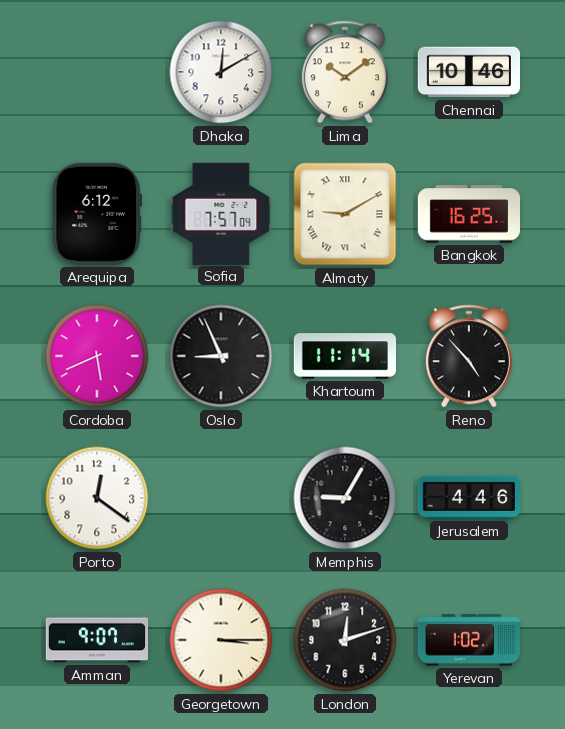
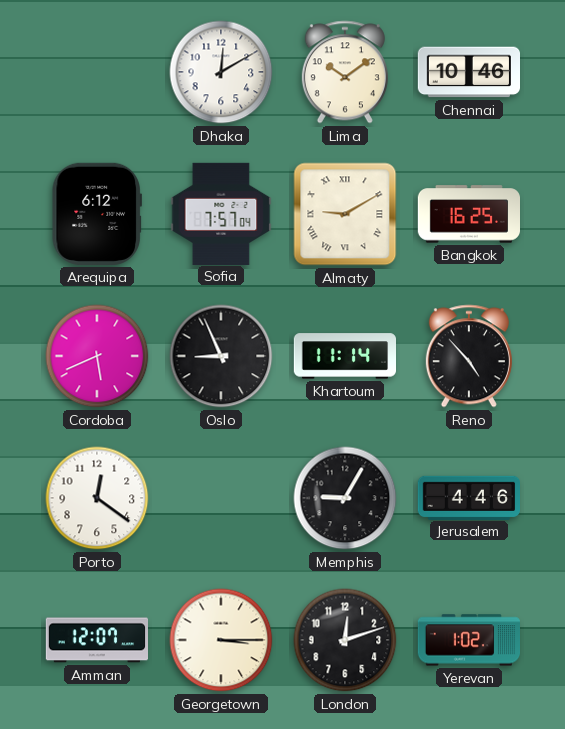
Amman: 9:07 -> 12:07 (96, 640)
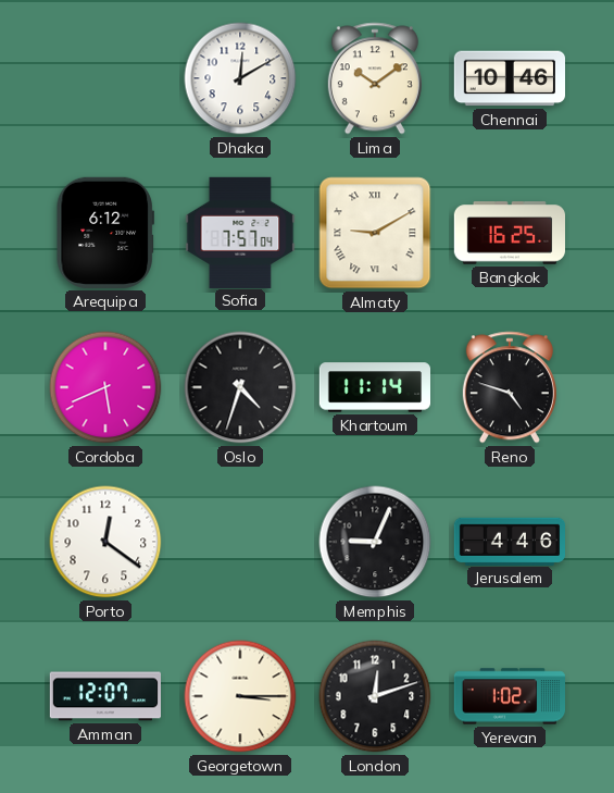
Oslo: 8:56 -> 4:33 (240, 387)
Reno: 4:53 -> 4:48 (510, 387)
Memphis: 9:05 -> 9:04 (375, 542)
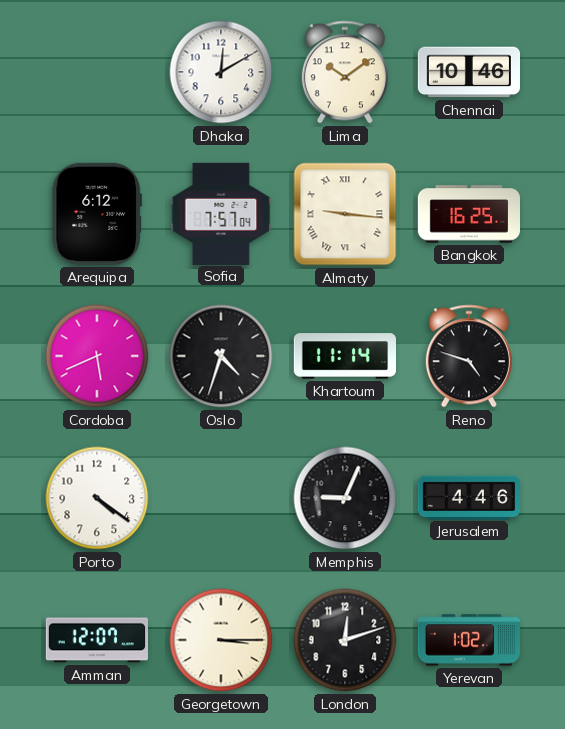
Almaty: 9:10 -> 9:16 (345, 214)
Porto: 12:21 -> 4:21 (97, 498)
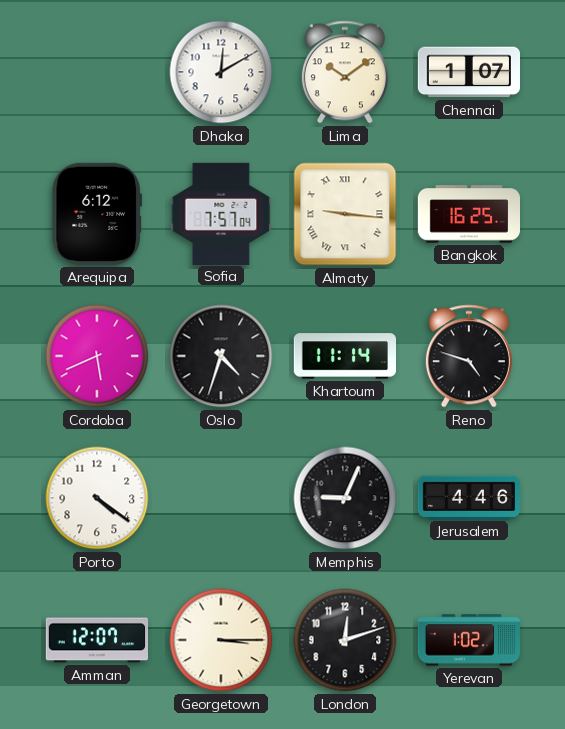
Chennai: 10:46 -> 1:07 (468, 72)
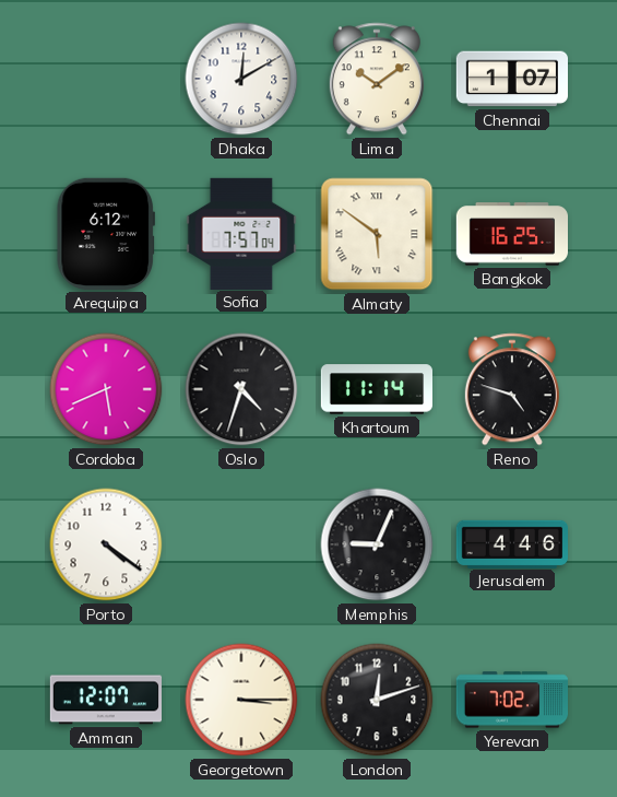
Almaty: 9:16 -> 5:51 (377, 234)
Yerevan: 1:02 -> 7:02 (511, 700)
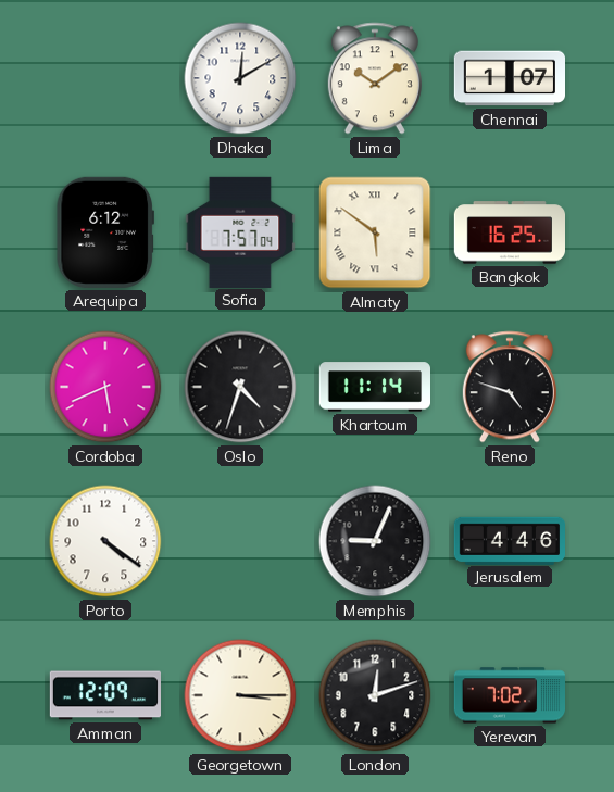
Amman: 12:07 -> 12:09 (104, 695)
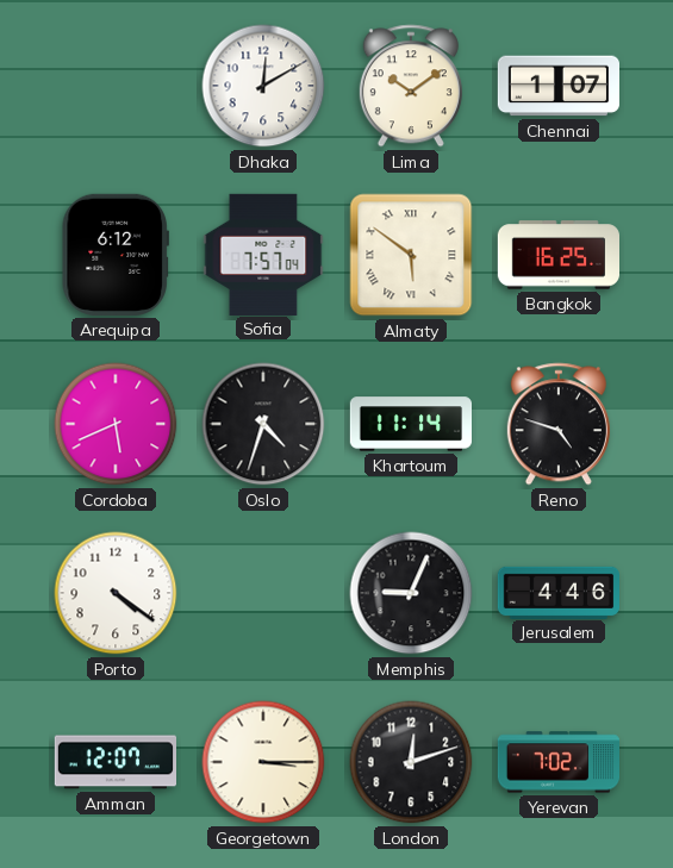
Amman: 12:09 -> 12:07 (114, 762)
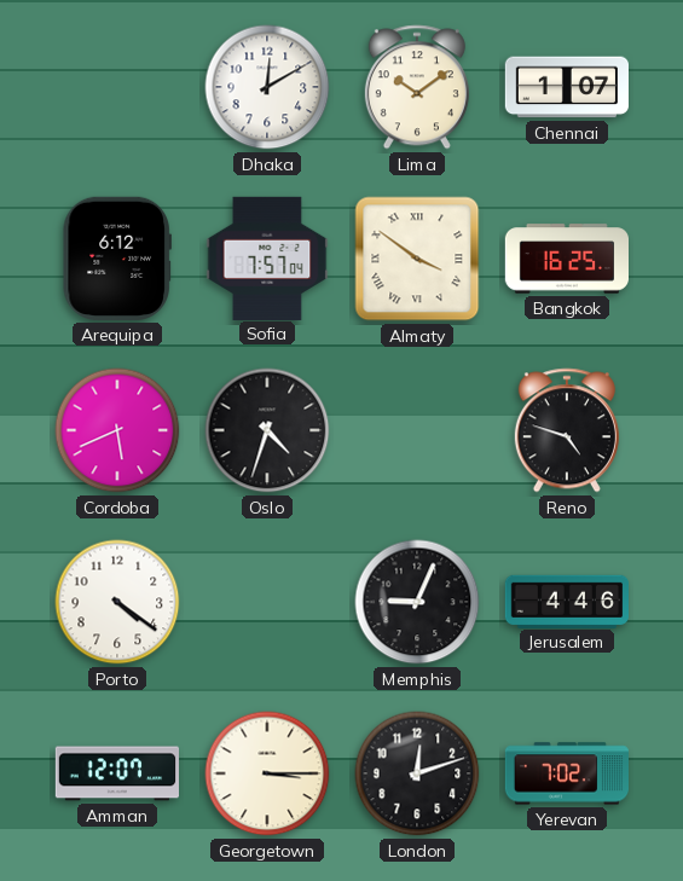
Almaty: 5:51 -> 3:51 (417, 259)
Khartoum: 11:14 -> none (410, 424)
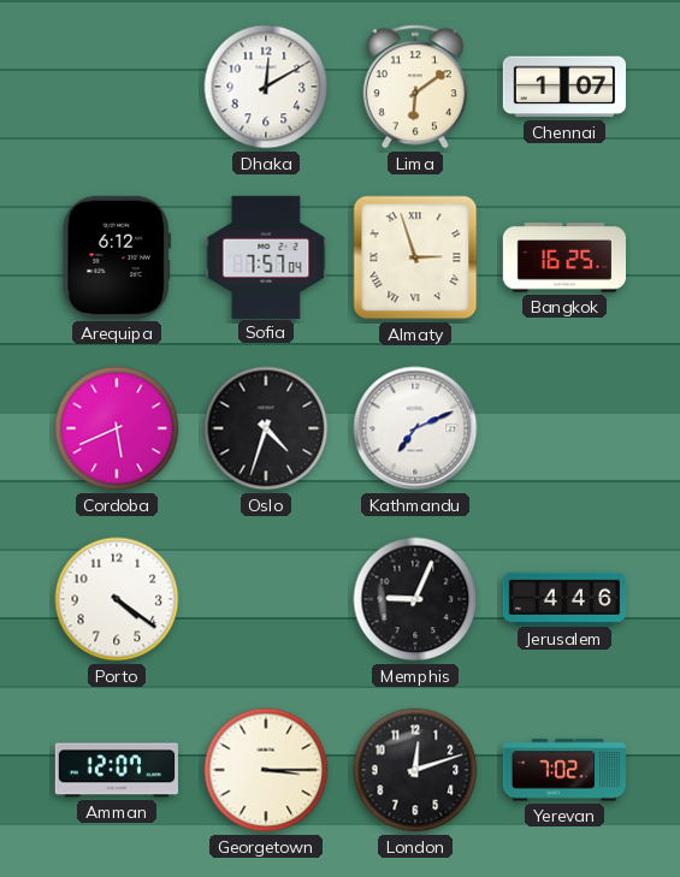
Lima: 10:09 -> 6:09 (415, 87)
Almaty: 3:51 -> 2:57 (415, 257)
Kathmandu: none -> 7:11 (415, 428)
Reno: 4:48 -> none (567, 430)
